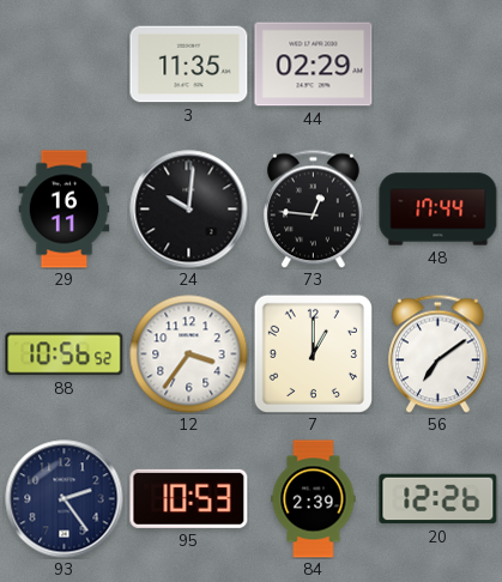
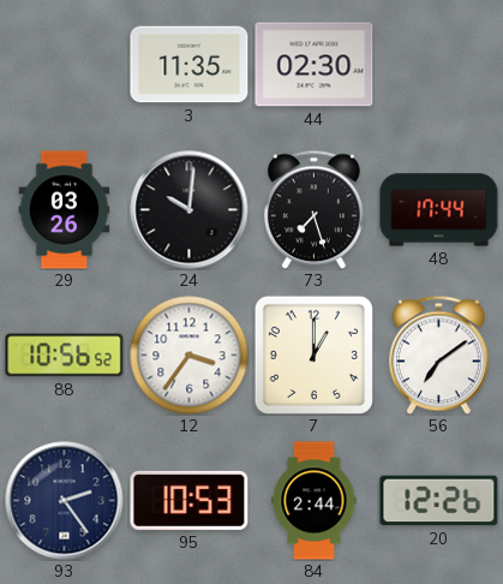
44: 02:29 -> 02:30 (315, 65)
29: 16:11 -> 03:26 (65, 210)
73: 12:46 -> 7:27 (313, 209)
84: 2:39 -> 2:44 (315, 501)
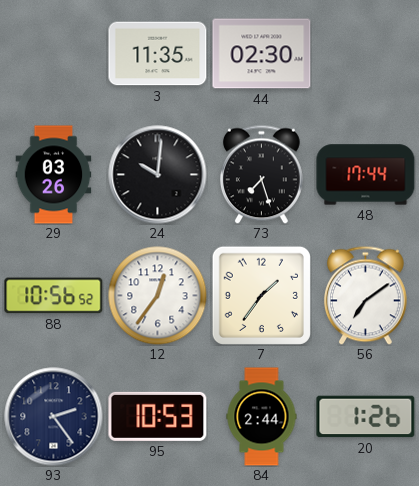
12: 3:36 -> 12:36 (158, 296)
7: 1:00 -> 1:36 (261, 295)
20: 12:26 -> 1:26 (366, 417)
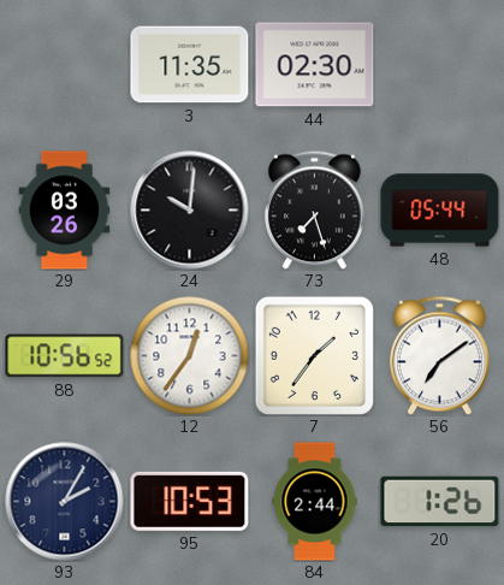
48: 17:44 -> 05:44 (440, 211)
93: 2:24 -> 2:05 (65, 502)
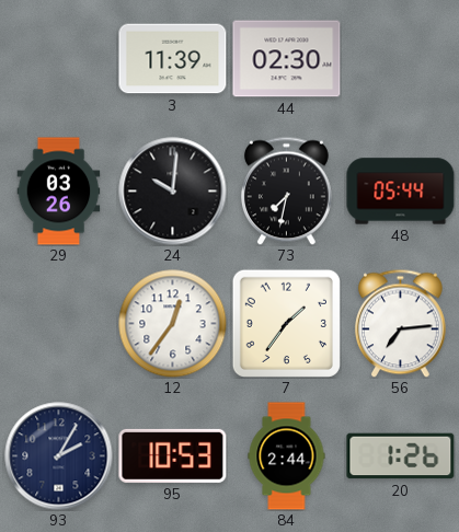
3: 11:35 -> 11:39 (173, 59)
73: 7:27 -> 7:32 (286, 190)
88: 10:56 -> none (65, 356)
56: 7:09 -> 7:14 (400, 323)
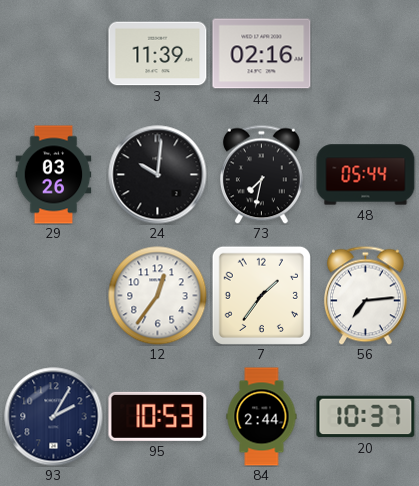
44: 02:30 -> 02:16 (262, 54)
20: 1:26 -> 10:37 (366, 417)
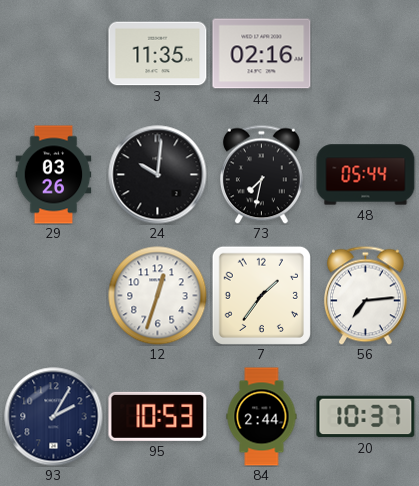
3: 11:39 -> 11:35 (158, 54)
12: 12:36 -> 12:33 (158, 296)
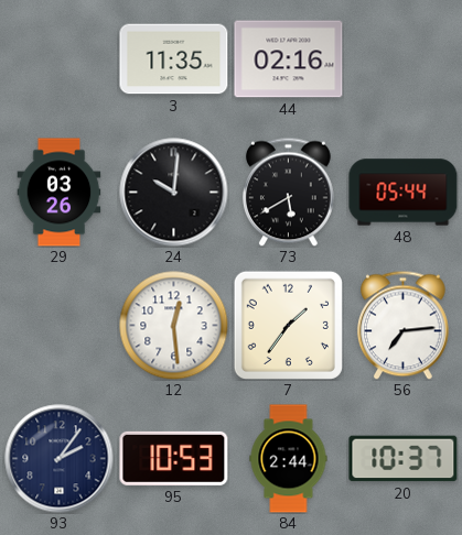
73: 7:32 -> 5:40 (288, 192)
12: 12:33 -> 12:29 (174, 326)
93: 2:05 -> 2:06 (60, 459)
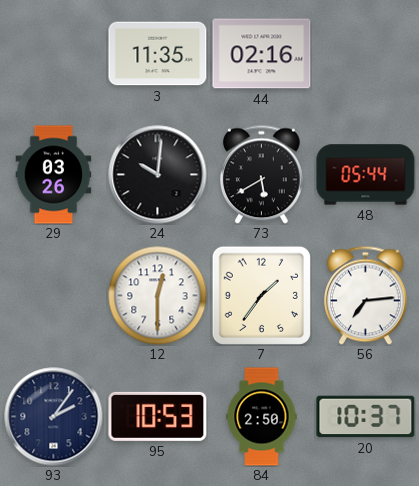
12: 12:29 -> 12:30 (158, 296)
84: 2:44 -> 2:50 (262, 417)
